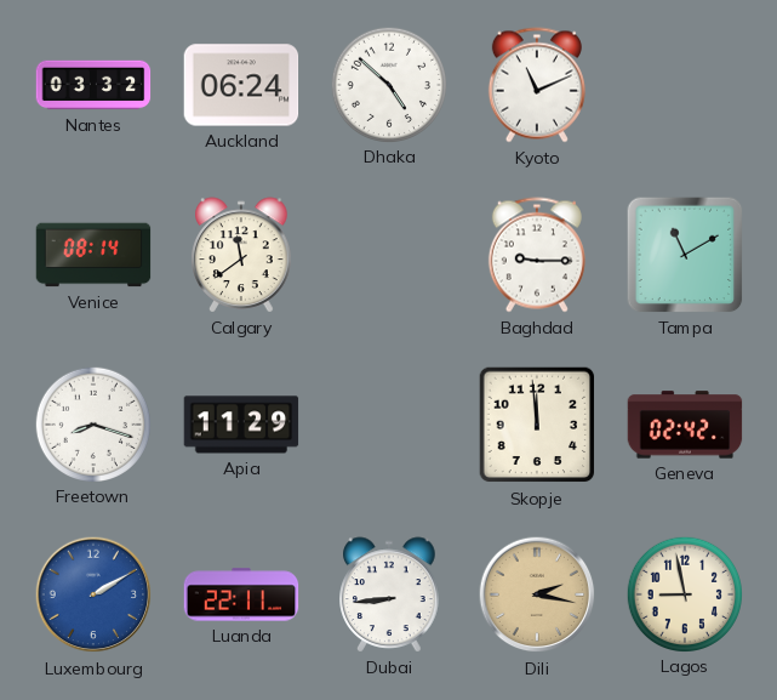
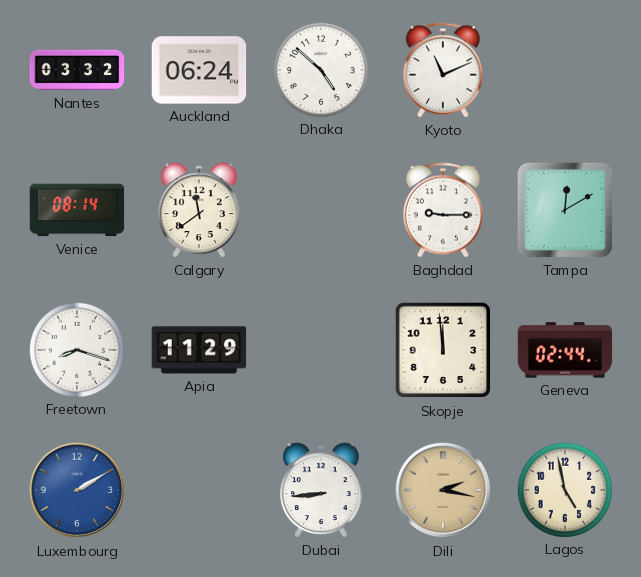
Tampa: 11:10 -> 12:10 (565, 210)
Geneva: 02:42 -> 02:44 (565, 350)
Luanda: 22:11 -> none (241, 594)
Lagos: 8:58 -> 4:58 (564, 489)
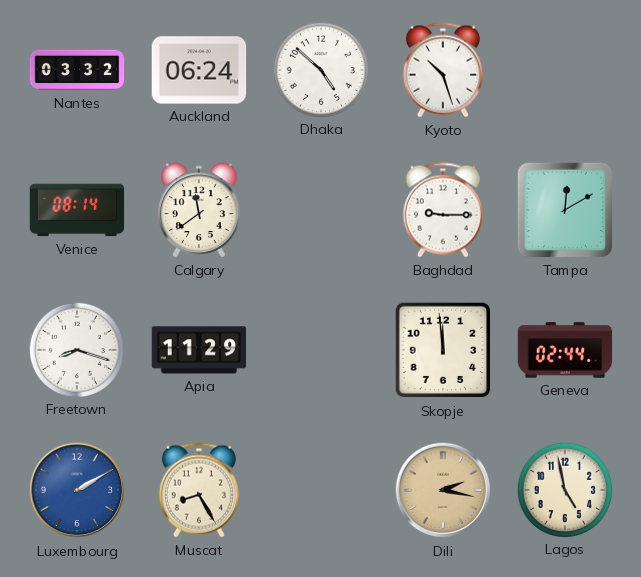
Kyoto: 11:11 -> 10:27 (443, 70)
Muscat: none -> 8:25 (199, 490)
Dubai: 8:44 -> none (321, 490)
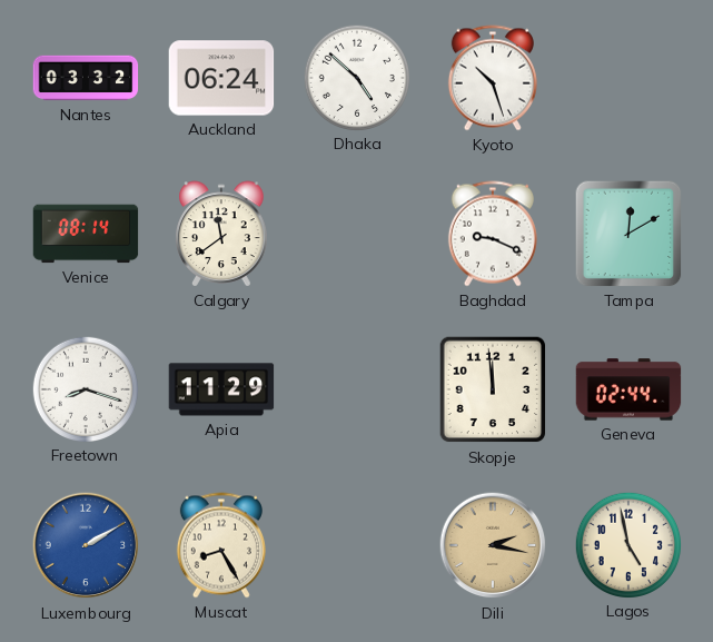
Baghdad: 9:15 -> 9:19 (493, 234)
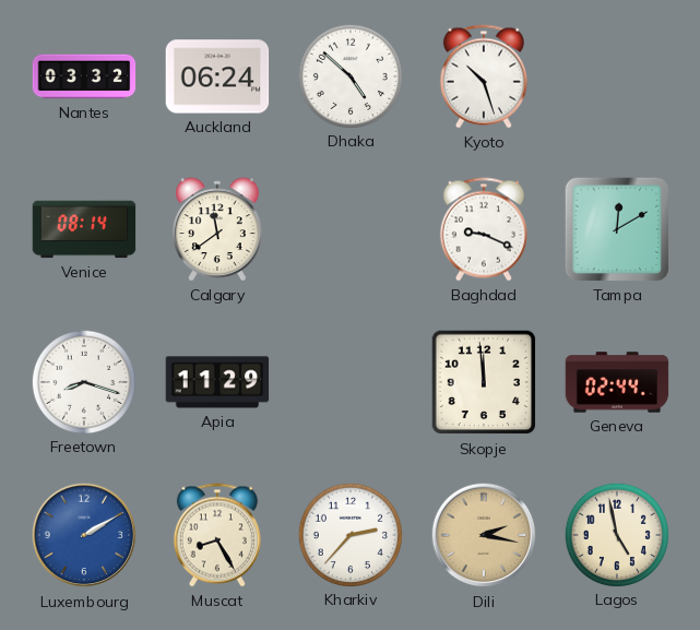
Kharkiv: none -> 2:37 (349, 534)
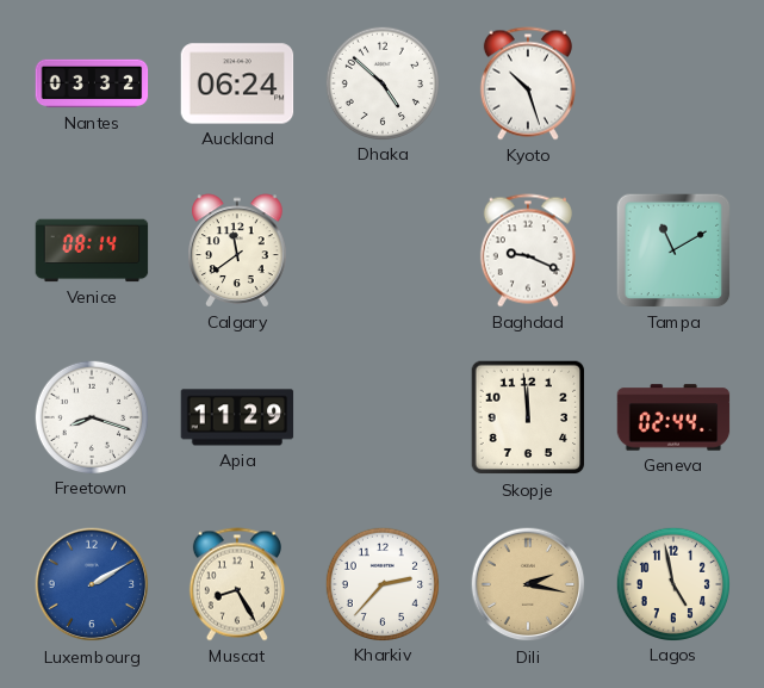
Tampa: 12:10 -> 11:10 (673, 250)
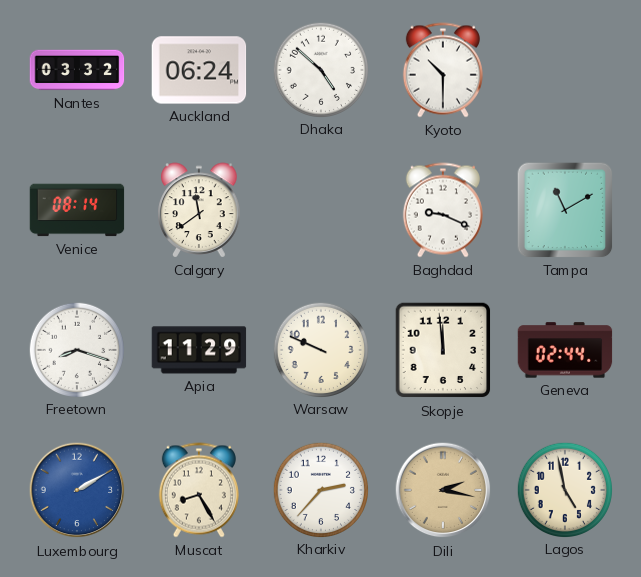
Kyoto: 10:27 -> 10:30 (443, 70)
Warsaw: none -> 9:49 (320, 349)
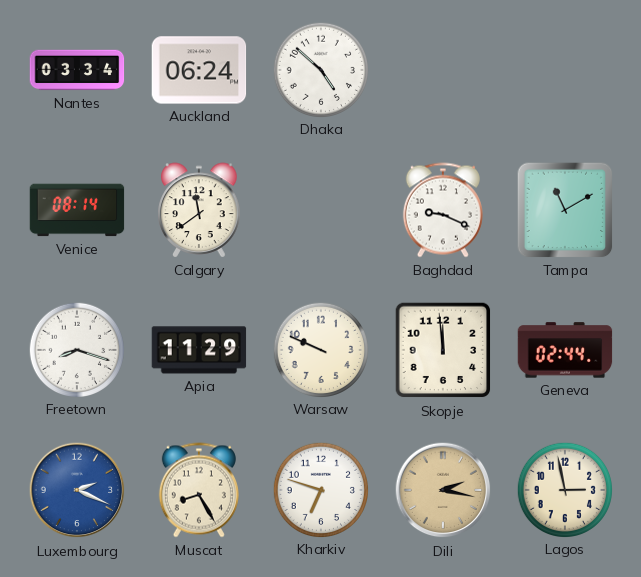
Nantes: 03:32 -> 03:34 (77, 70)
Kyoto: 10:30 -> none (443, 70)
Luxembourg: 2:10 -> 2:19 (77, 490)
Kharkiv: 2:37 -> 6:48 (320, 489)
Lagos: 4:58 -> 2:58 (564, 489)
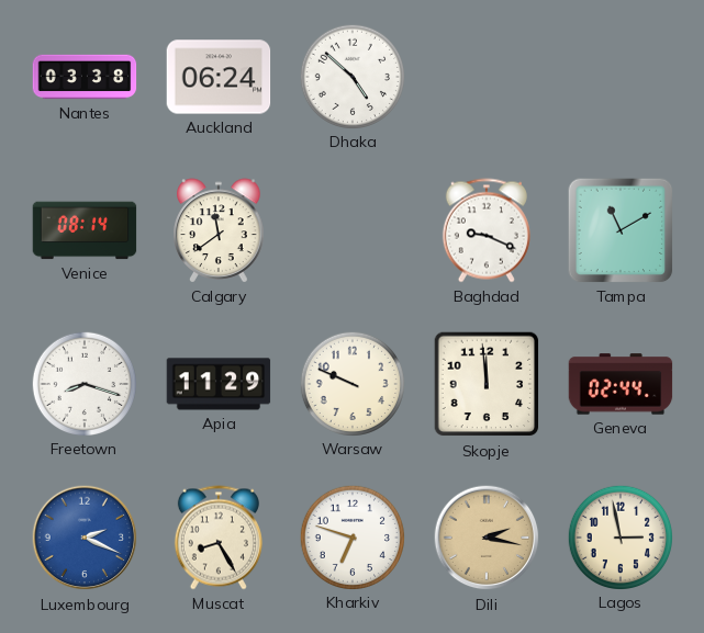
Nantes: 03:34 -> 03:38 (85, 77)
